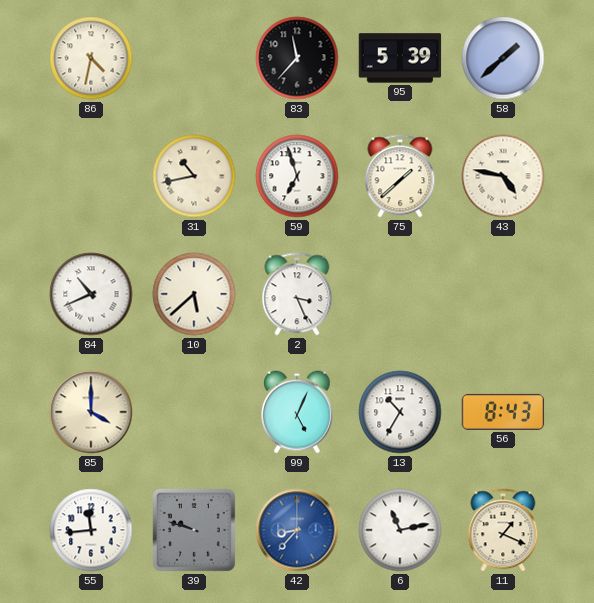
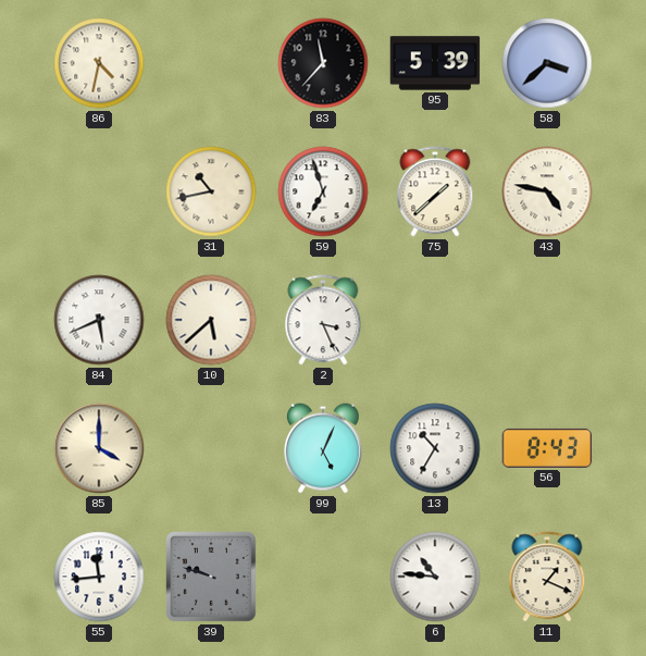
58: 1:38 -> 3:38 (547, 63)
84: 10:41 -> 5:41 (99, 320)
42: 8:37 -> none (297, 530)
6: 11:13 -> 10:46 (435, 577)
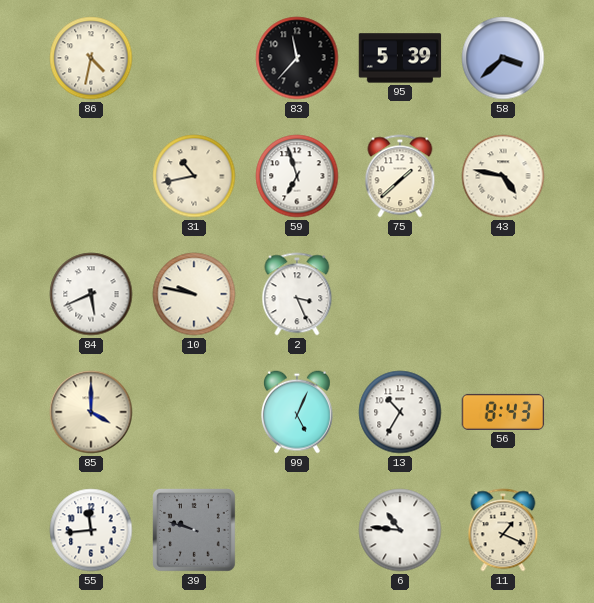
10: 5:38 -> 9:47 (194, 294)
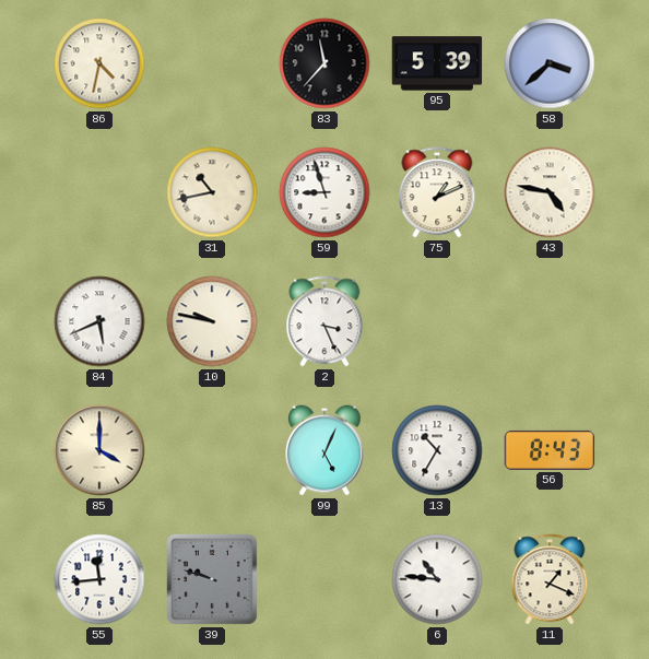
59: 6:57 -> 8:57 (324, 192)
75: 1:38 -> 1:11 (437, 192)
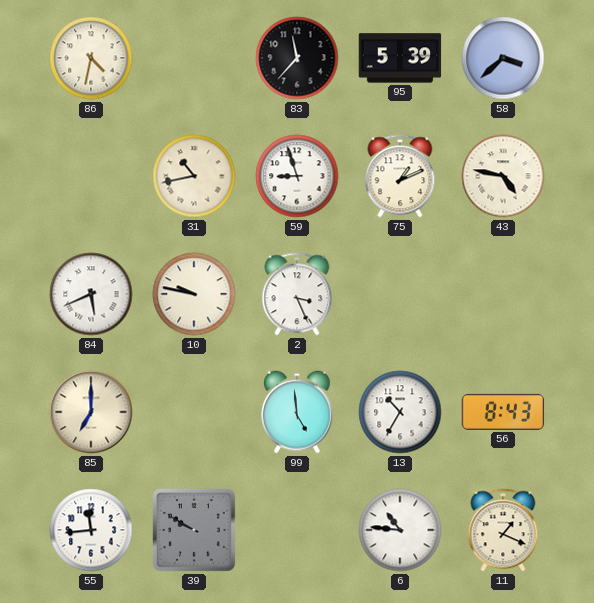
85: 4:00 -> 7:00 (91, 412)
99: 5:04 -> 4:59 (297, 412)
39: 9:48 -> 9:50 (195, 531)
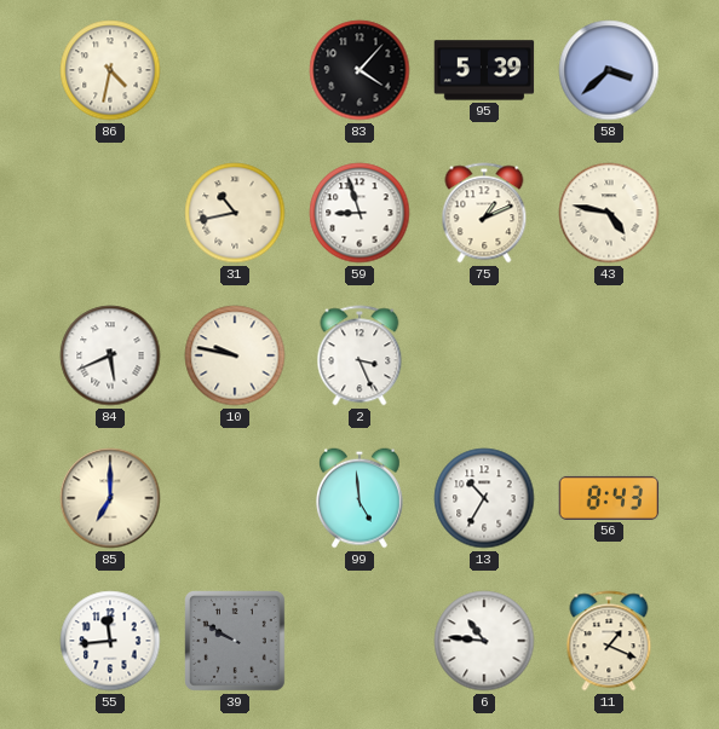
83: 11:37 -> 4:07 (359, 70)
